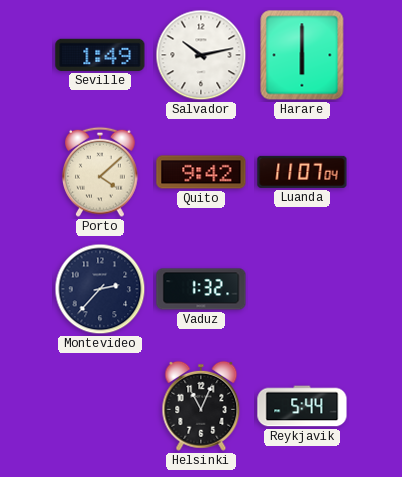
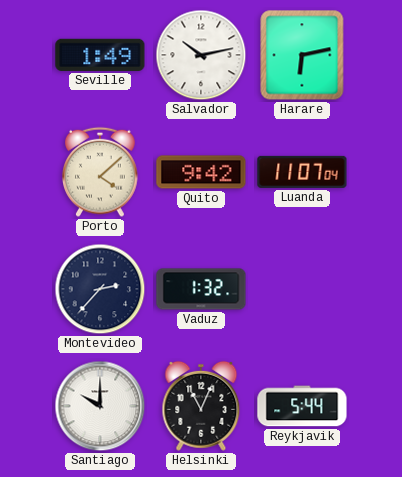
Harare: 6:00 -> 6:13 (302, 55)
Santiago: none -> 10:00 (100, 406)
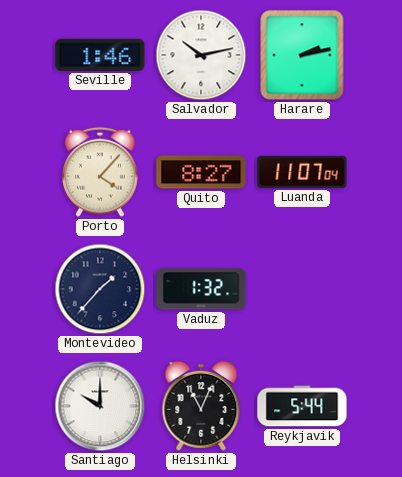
Seville: 1:49 -> 1:46 (100, 55)
Harare: 6:13 -> 2:13 (302, 55)
Porto: 4:08 -> 4:07 (100, 172)
Quito: 9:42 -> 8:27 (201, 172)
Montevideo: 2:37 -> 1:37 (100, 289)
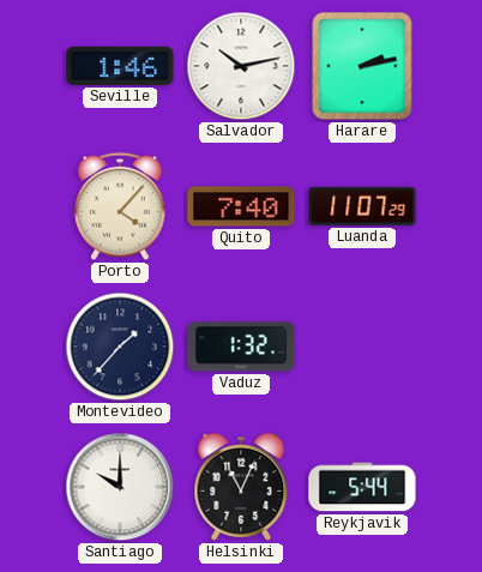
Quito: 8:27 -> 7:40 (241, 206)
Luanda: 11:07:04 -> 11:07:29 (362, 206)
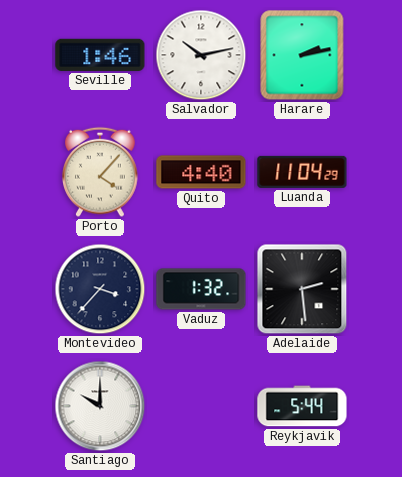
Quito: 7:40 -> 4:40 (201, 172)
Luanda: 11:07 -> 11:04 (302, 172)
Montevideo: 1:37 -> 3:37 (100, 289)
Adelaide: none -> 2:29 (302, 289)
Helsinki: 11:04 -> none (241, 487)
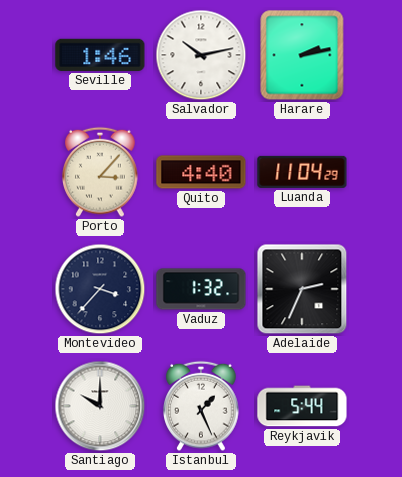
Porto: 4:07 -> 3:07 (100, 172)
Adelaide: 2:29 -> 2:34 (302, 289)
Istanbul: none -> 1:26 (201, 406)
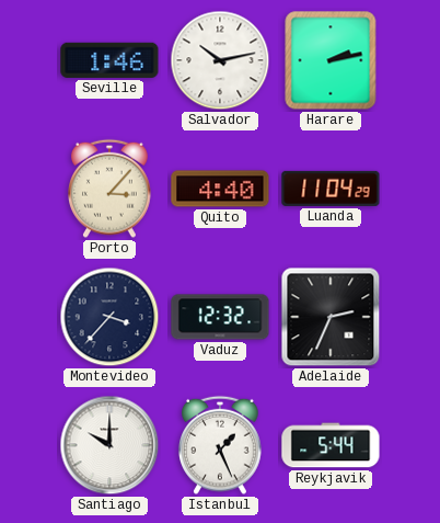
Vaduz: 1:32 -> 12:32 (220, 317)
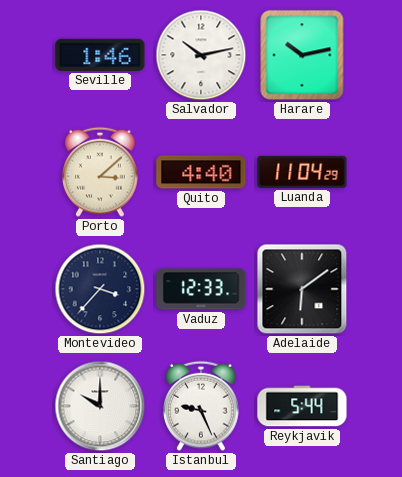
Harare: 2:13 -> 10:13 (302, 55)
Porto: 3:07 -> 3:08 (100, 172)
Vaduz: 12:32 -> 12:33 (201, 289)
Adelaide: 2:34 -> 6:09 (302, 289)
Istanbul: 1:26 -> 9:26 (201, 406)
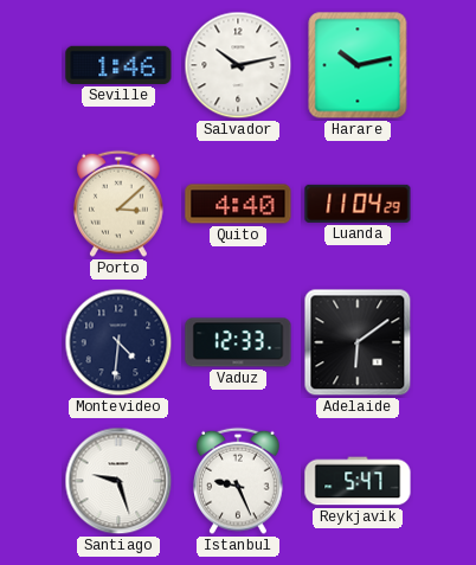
Montevideo: 3:37 -> 4:31 (118, 342)
Santiago: 10:00 -> 9:27 (118, 481)
Reykjavik: 5:44 -> 5:47 (358, 481)
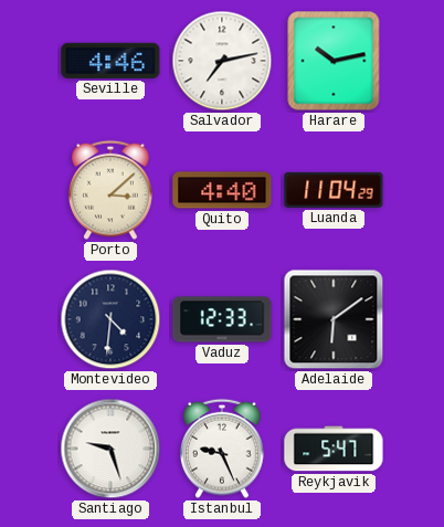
Seville: 1:46 -> 4:46 (110, 61)
Salvador: 10:13 -> 7:13 (222, 61)
